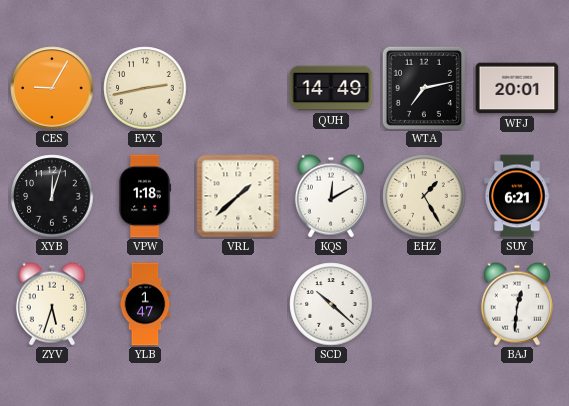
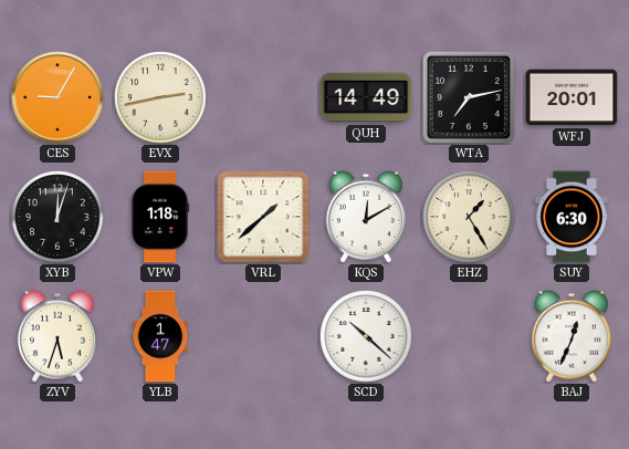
SUY: 6:21 -> 6:30 (572, 217)
BAJ: 12:31 -> 12:34 (572, 336)
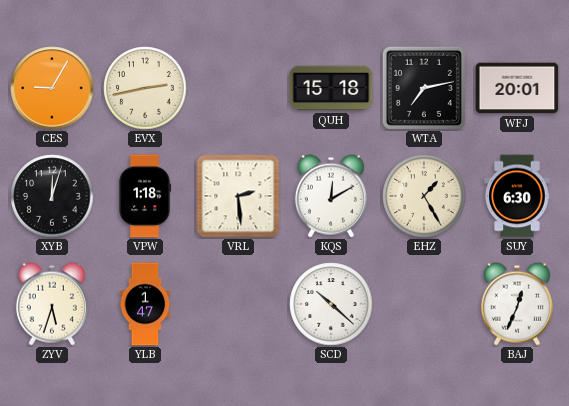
QUH: 14:49 -> 15:18 (331, 88)
VRL: 1:38 -> 2:29 (238, 196)
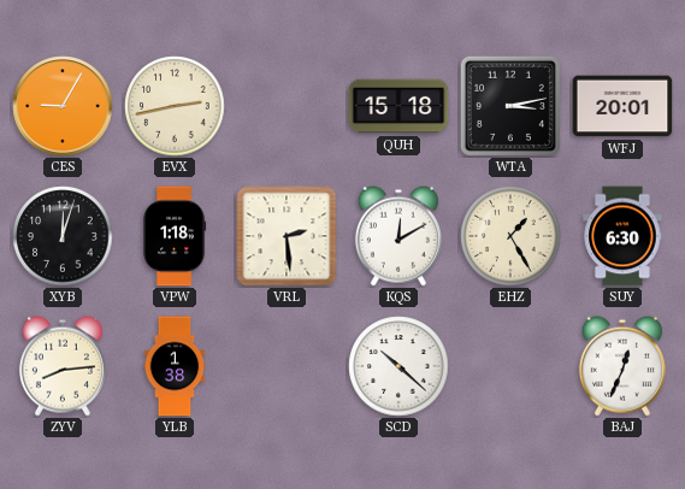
WTA: 7:13 -> 3:13 (510, 106)
ZYV: 5:33 -> 8:14 (63, 366)
YLB: 1:47 -> 1:38 (175, 366)
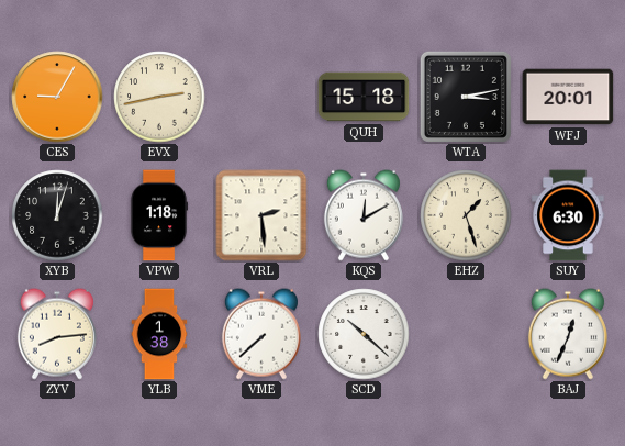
EHZ: 1:25 -> 1:27 (466, 215)
VME: none -> 7:38 (261, 334)
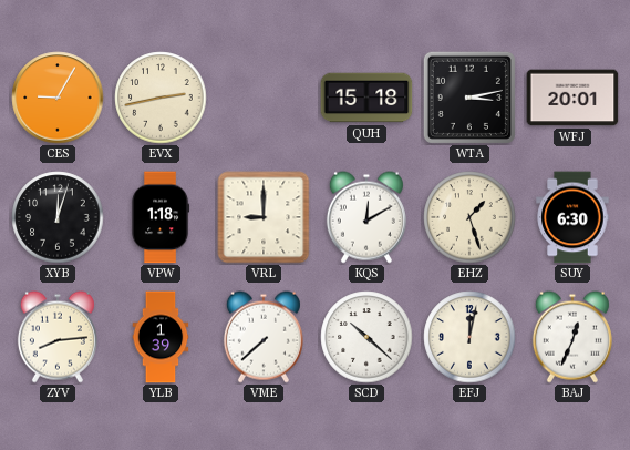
VRL: 2:29 -> 9:00 (264, 217)
YLB: 1:38 -> 1:39 (161, 337)
EFJ: none -> 12:02 (469, 337)
